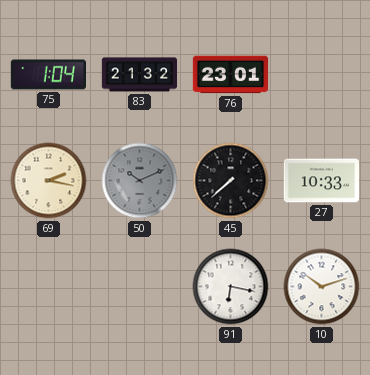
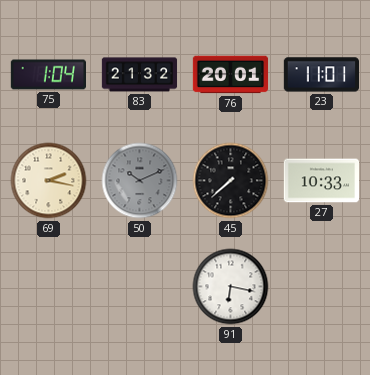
76: 23:01 -> 20:01 (231, 75)
23: none -> 11:01 (321, 75)
10: 10:12 -> none (322, 287)
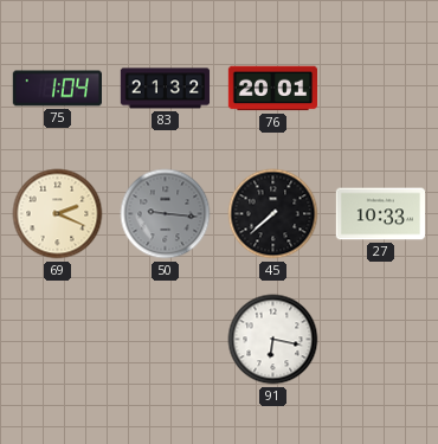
23: 11:01 -> none (321, 75)
69: 2:17 -> 2:19 (58, 214)
50: 10:11 -> 9:16 (166, 214)
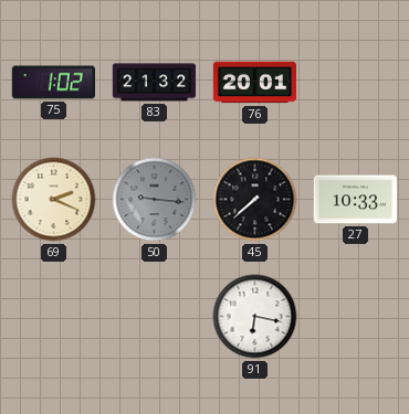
75: 1:04 -> 1:02 (53, 83)
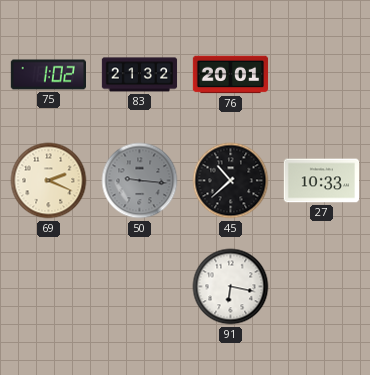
45: 7:38 -> 10:38 (231, 181)
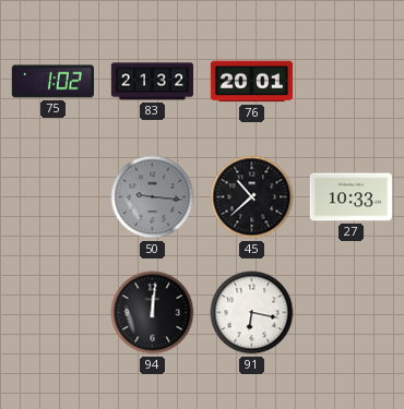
69: 2:19 -> none (49, 181)
94: none -> 12:01 (153, 313)
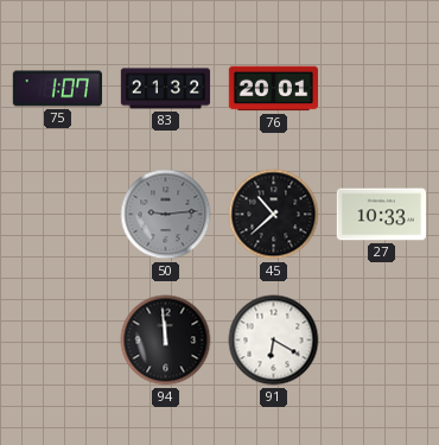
75: 1:02 -> 1:07 (57, 89)
50: 9:16 -> 9:14 (166, 215)
94: 12:01 -> 11:59 (166, 341)
91: 6:17 -> 6:20 (274, 341)
